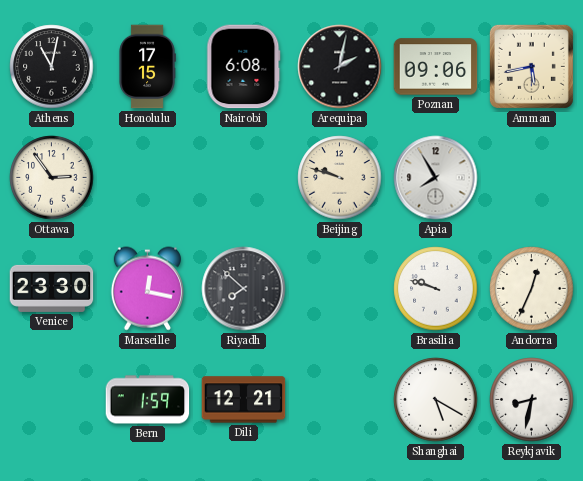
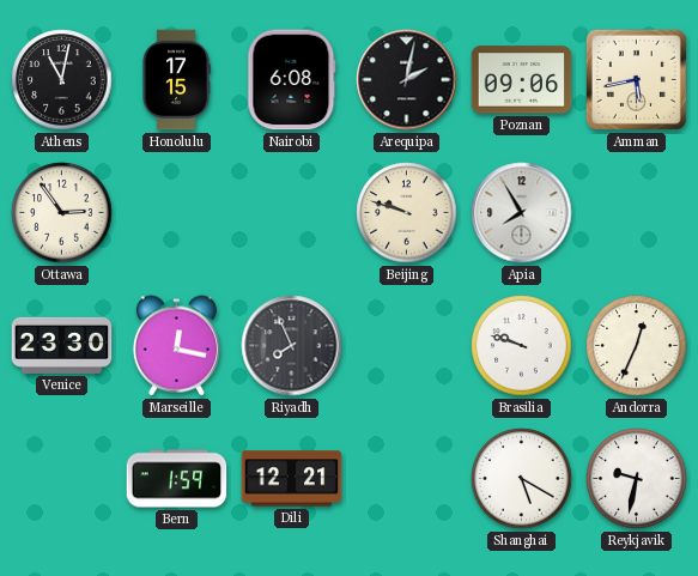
Riyadh: 7:52 -> 7:56 (292, 346)
Reykjavik: 8:32 -> 9:32 (637, 479)
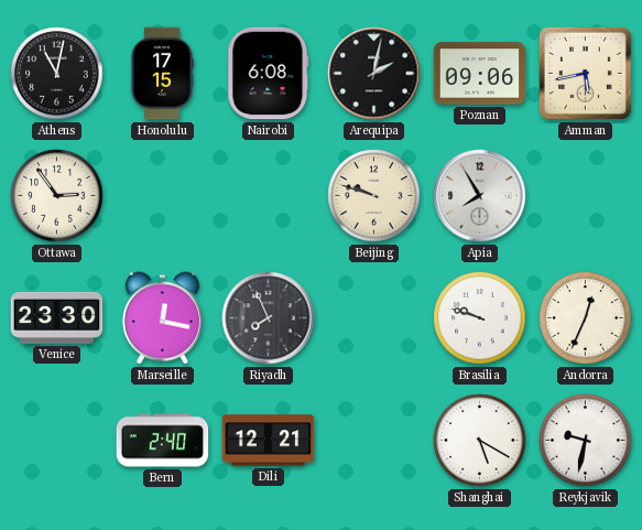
Bern: 1:59 -> 2:40 (163, 441)
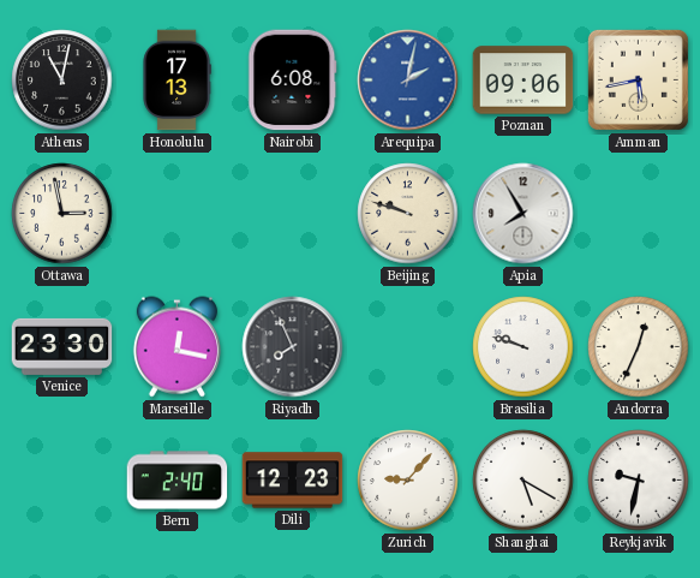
Honolulu: 17:15 -> 17:13 (177, 81)
Arequipa dial: black -> blue (408, 81)
Ottawa: 2:54 -> 2:58 (62, 214)
Dili: 12:21 -> 12:23 (293, 481)
Zurich: none -> 9:07 (408, 481)
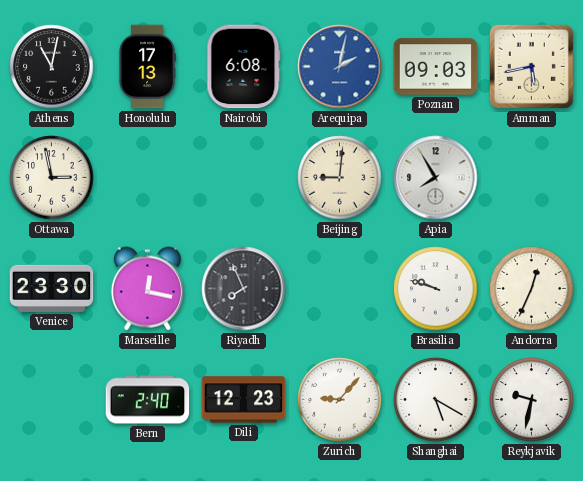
Poznan: 09:06 -> 09:03 (436, 67)
Beijing: 9:48 -> 9:01 (340, 178)
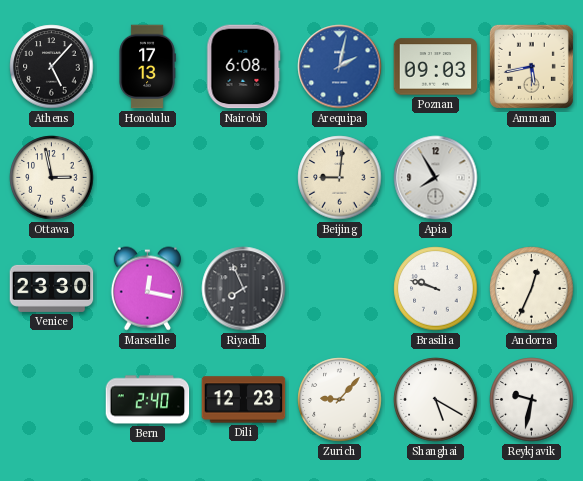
Athens: 11:02 -> 5:07 (52, 67)
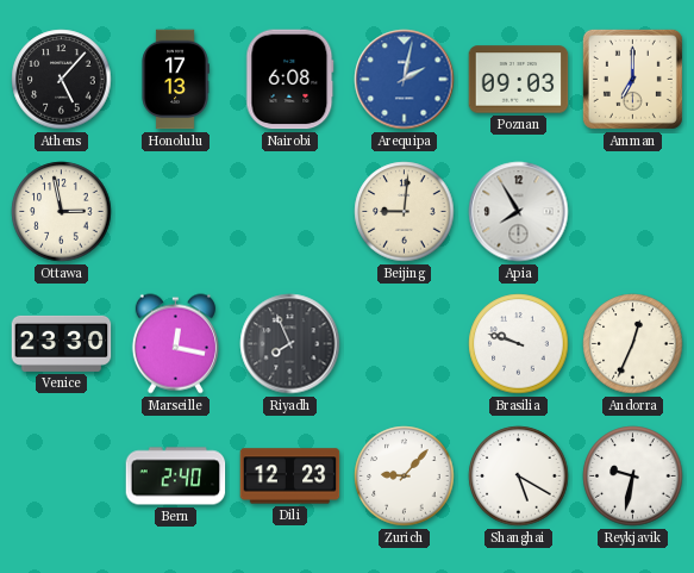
Amman: 5:43 -> 7:00 (632, 79)
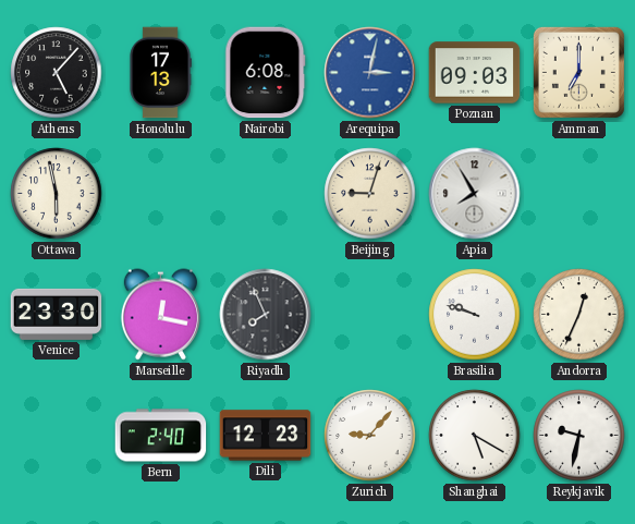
Arequipa: 2:02 -> 3:02 (370, 73)
Ottawa: 2:58 -> 5:58 (57, 194)
Beijing: 9:01 -> 9:03 (370, 194)
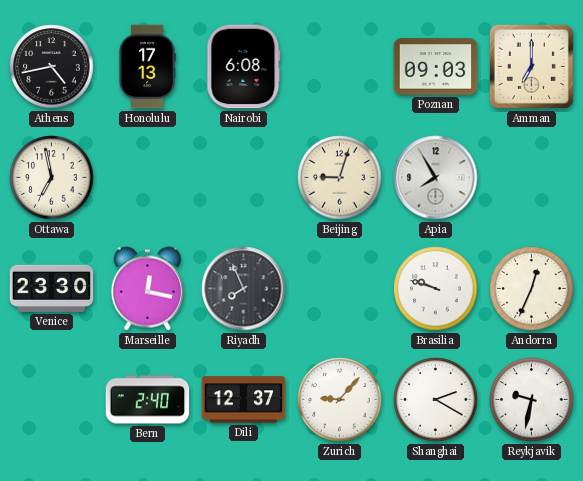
Athens: 5:07 -> 4:43 (52, 67)
Arequipa: 3:02 -> none (370, 73)
Ottawa: 5:58 -> 6:58 (52, 178)
Dili: 12:23 -> 12:37 (244, 400)
Shanghai: 5:20 -> 2:20 (436, 400)
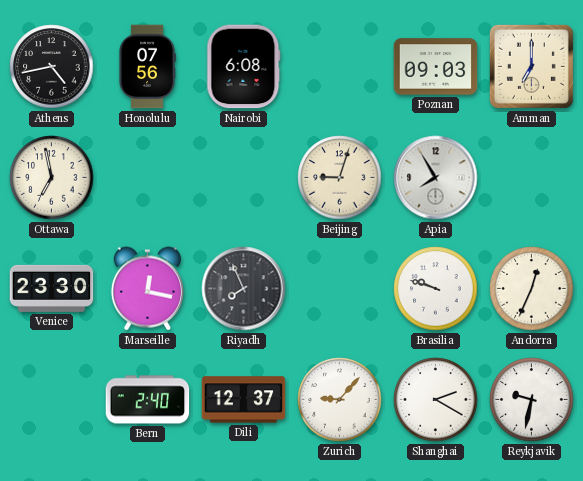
Honolulu: 17:13 -> 07:56 (147, 67)
